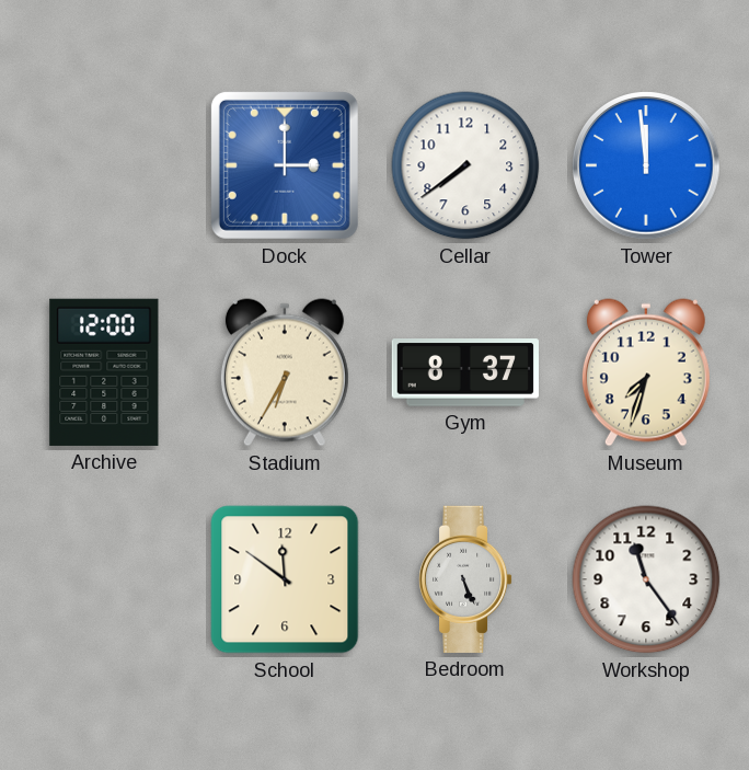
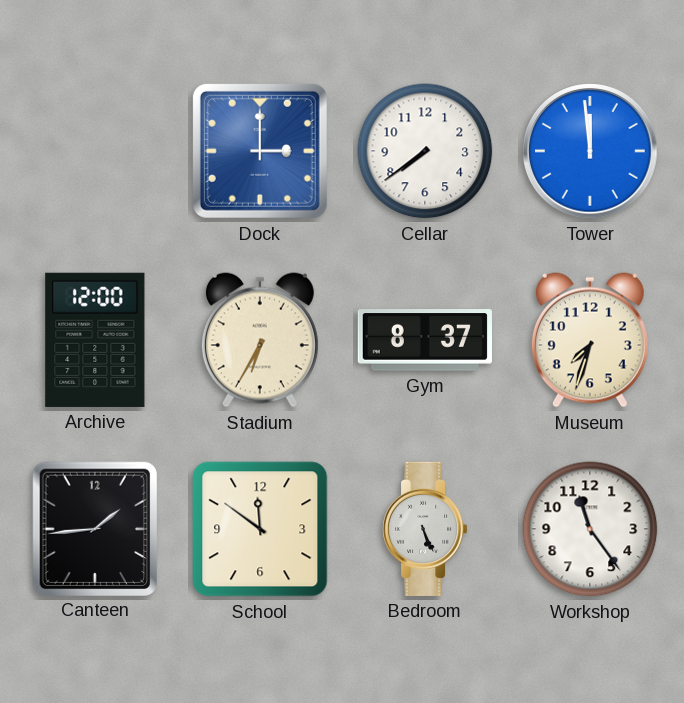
Canteen: none -> 1:44 (94, 528)
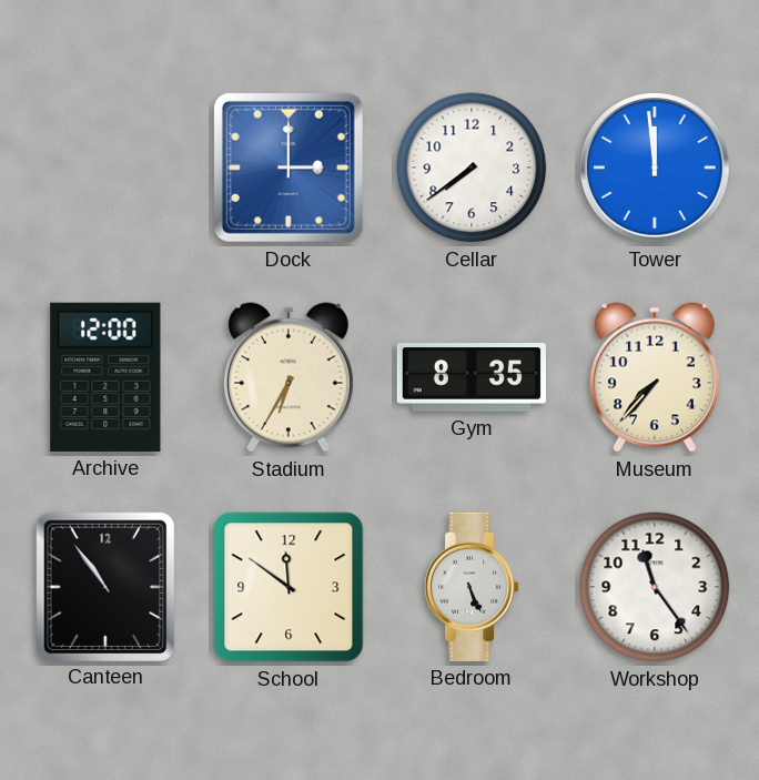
Gym: 8:37 -> 8:35 (472, 377)
Museum: 7:33 -> 7:37 (655, 377)
Canteen: 1:44 -> 10:54 (104, 586)
